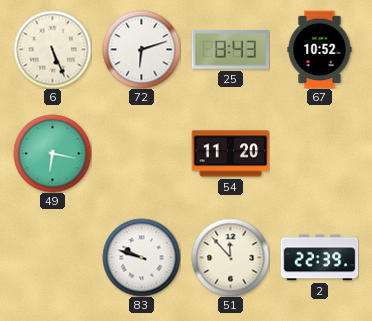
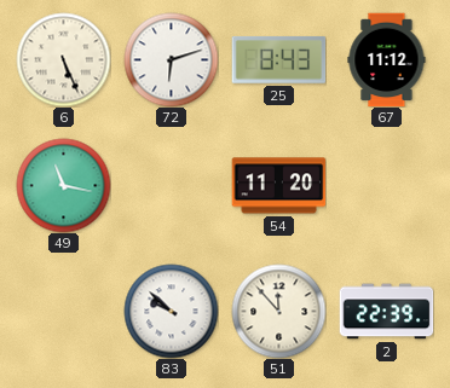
67: 10:52 -> 11:12 (387, 59)
49: 6:17 -> 11:17 (63, 185)
83: 9:48 -> 9:52 (171, 311)
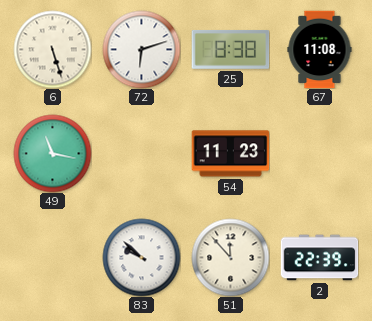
6: 5:26 -> 5:27 (52, 49)
25: 8:43 -> 8:38 (230, 49)
67: 11:12 -> 11:08 (320, 49)
54: 11:20 -> 11:23 (230, 154)
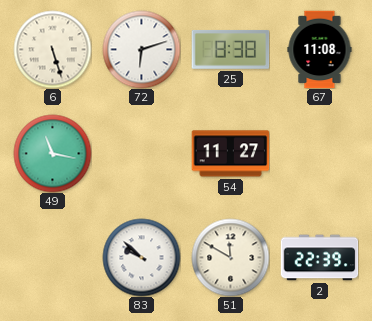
54: 11:23 -> 11:27 (230, 154)
51: 11:53 -> 11:50 (230, 257)
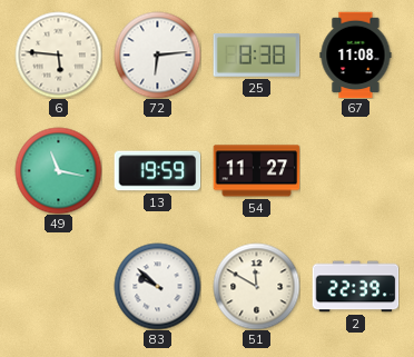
6: 5:27 -> 5:46 (58, 54)
72: 6:12 -> 6:14 (157, 54)
13: none -> 19:59 (157, 171)
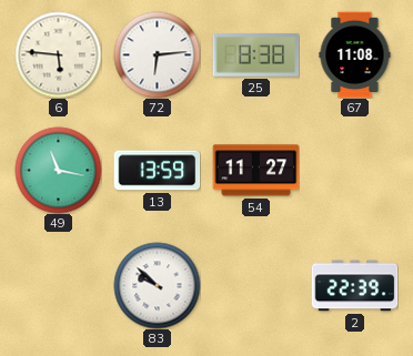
13: 19:59 -> 13:59 (157, 171)
51: 11:50 -> none (256, 286)
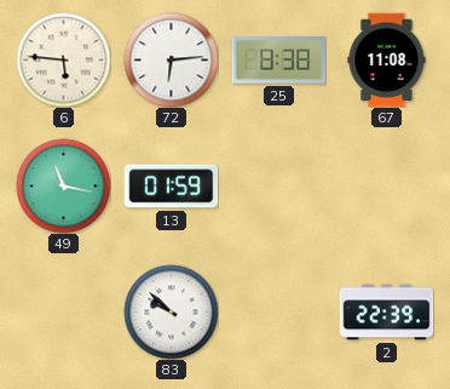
13: 13:59 -> 01:59 (171, 187)
54: 11:27 -> none (255, 171)
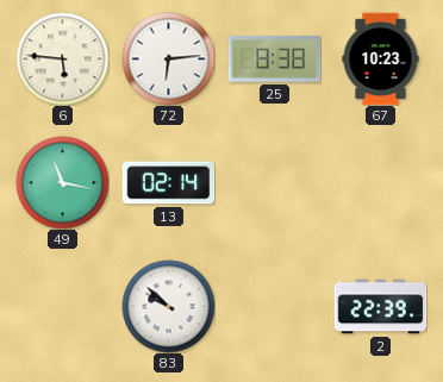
67: 11:08 -> 10:23 (381, 58)
13: 01:59 -> 02:14 (168, 183)
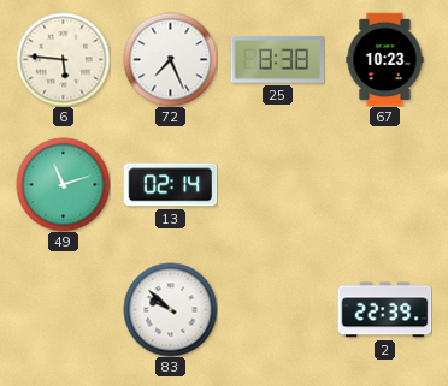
72: 6:14 -> 7:26 (170, 59)
49: 11:17 -> 11:12 (63, 184)
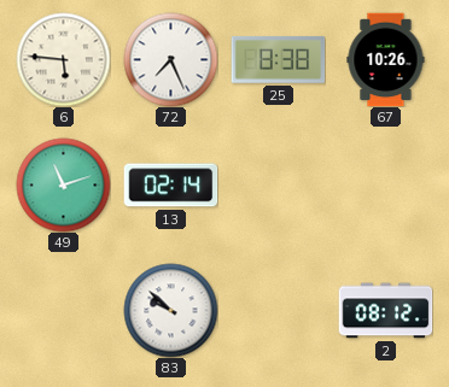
67: 10:23 -> 10:26 (386, 59)
2: 22:39 -> 08:12 (385, 311)
